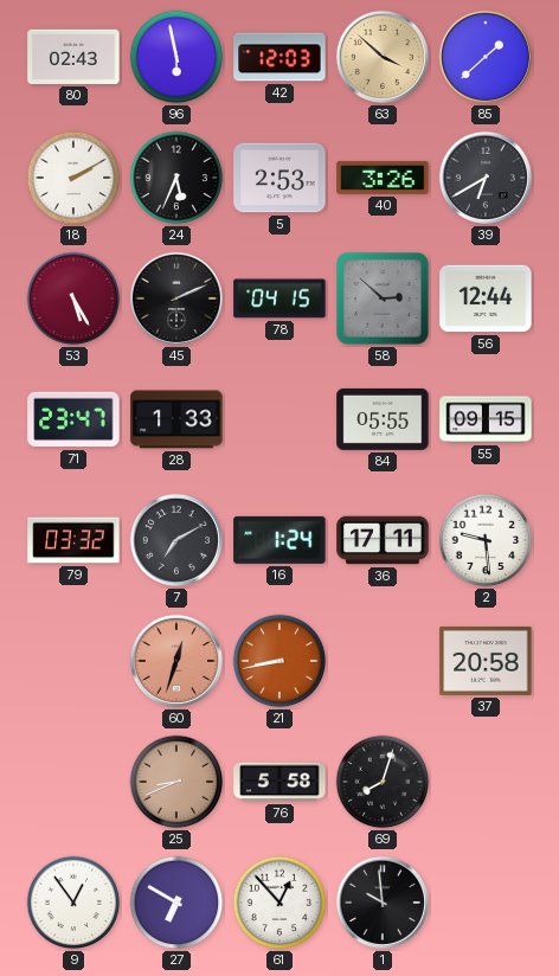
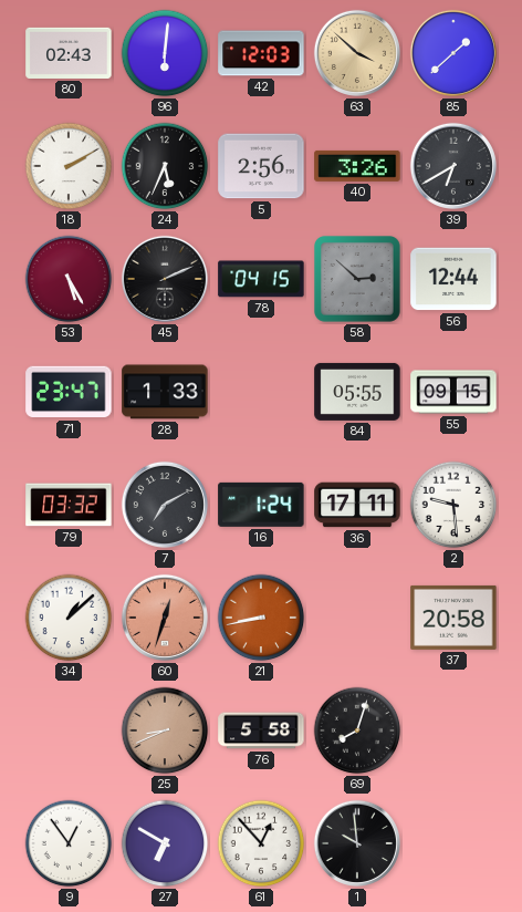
96: 5:58 -> 6:01 (165, 53)
5: 2:53 -> 2:56 (261, 166)
34: none -> 1:08 (69, 618)
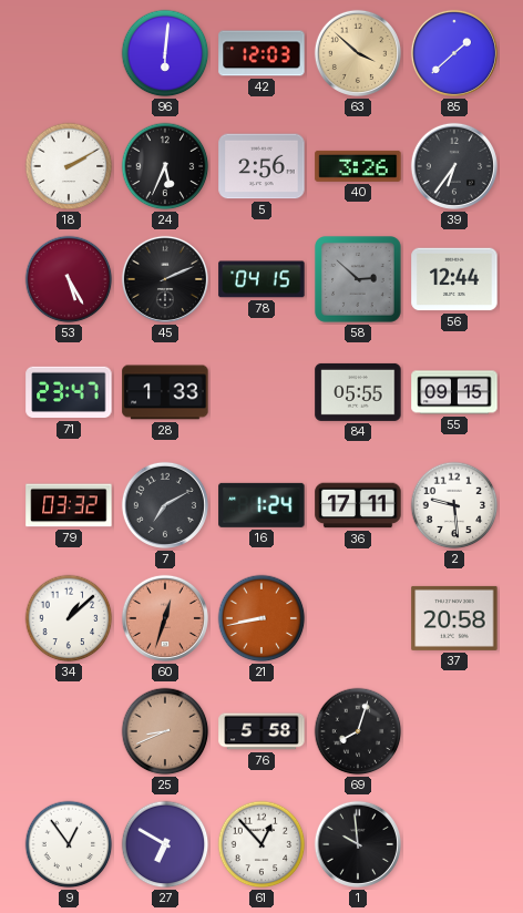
80: 02:43 -> none (69, 53)
39: 6:40 -> 6:36 (454, 166)
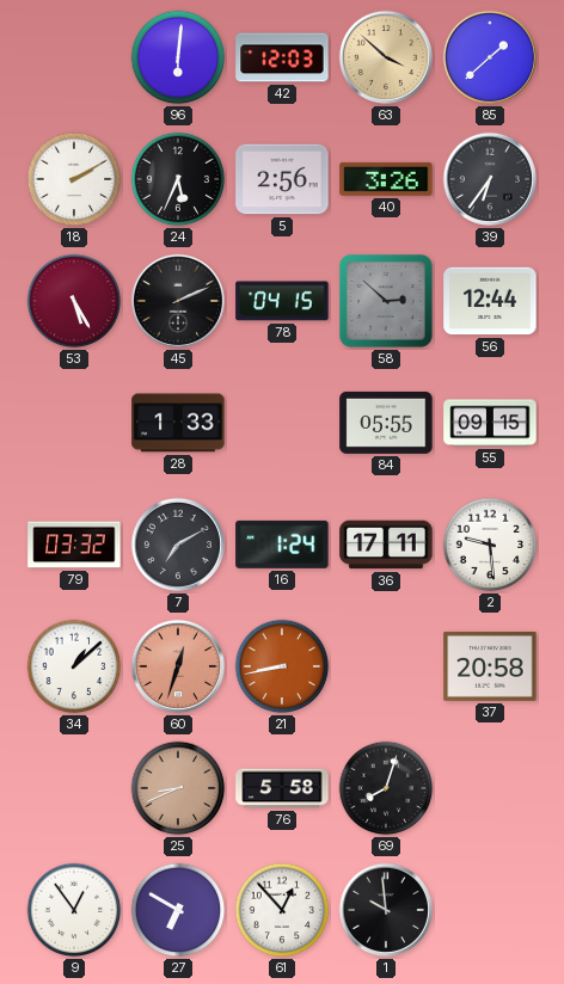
71: 23:47 -> none (69, 392)
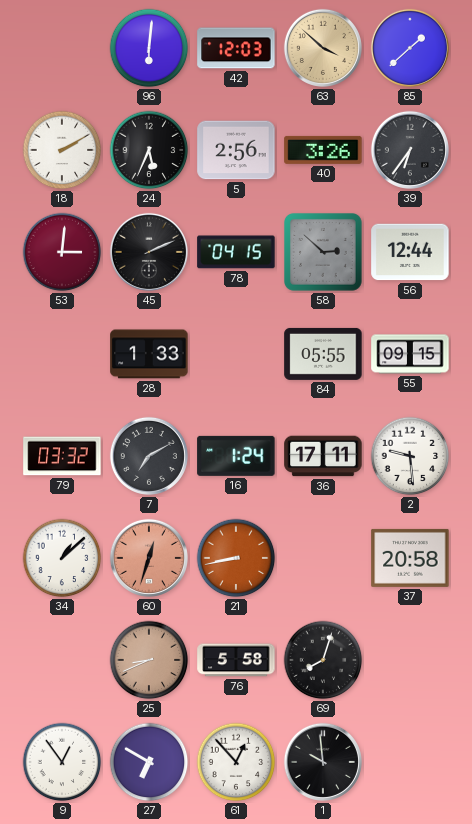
53: 5:25 -> 3:01 (62, 252)
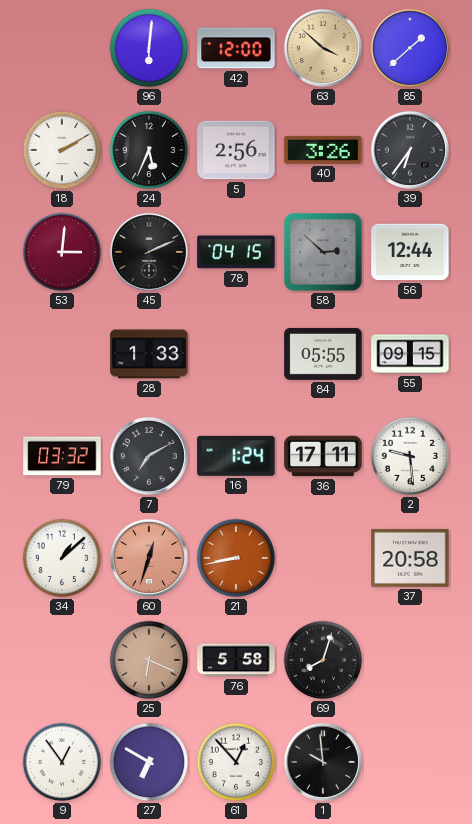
42: 12:03 -> 12:00 (236, 48)
25: 8:41 -> 6:19 (149, 660)
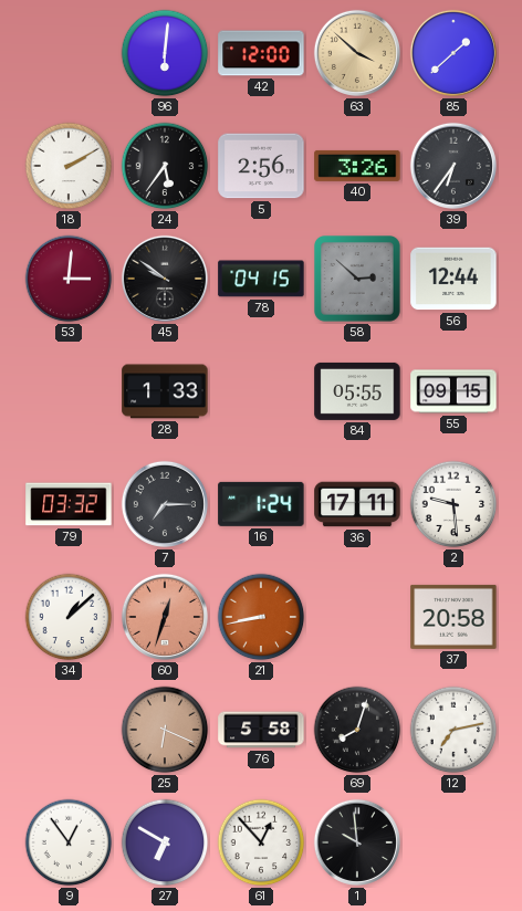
24: 5:34 -> 5:36 (165, 166)
45: 2:11 -> 9:51 (165, 279)
7: 7:10 -> 7:15 (165, 504)
12: none -> 7:13 (453, 730)
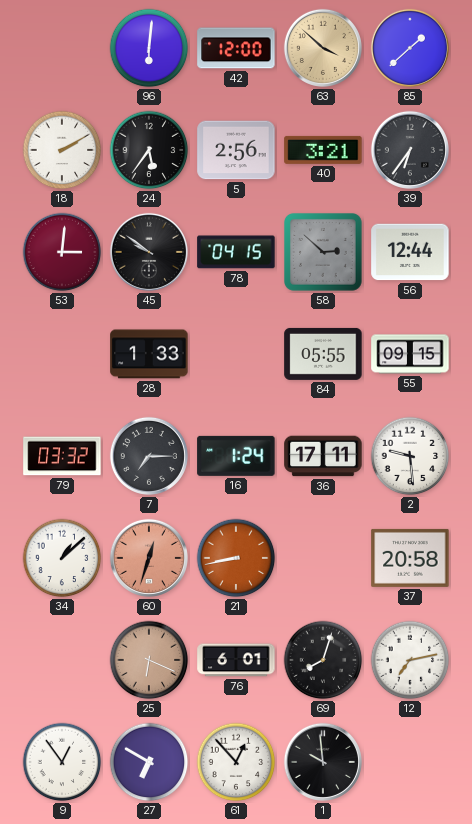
40: 3:26 -> 3:21 (323, 150)
76: 5:58 -> 6:01 (236, 660)
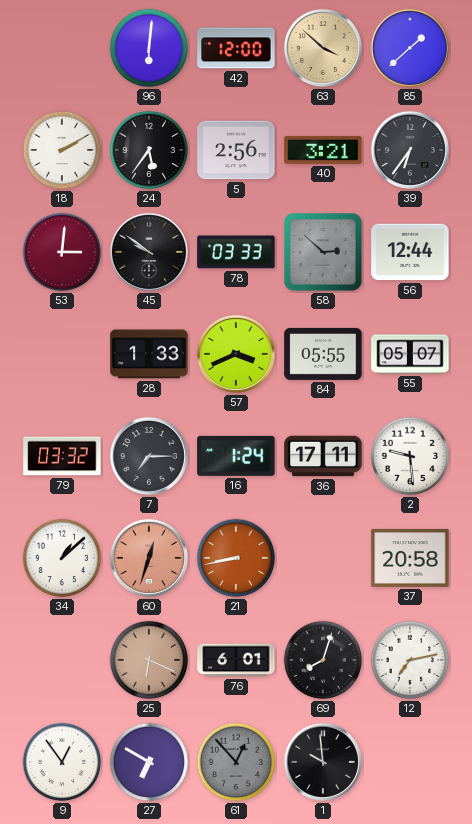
78: 04:15 -> 03:33 (236, 252)
57: none -> 3:41 (236, 354)
55: 09:15 -> 05:07 (410, 354)
61 dial: white -> grey (236, 762)
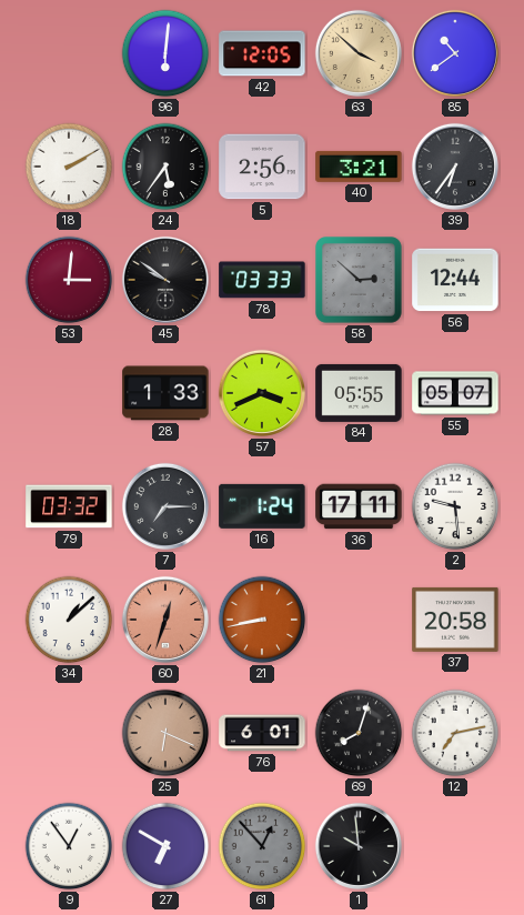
42: 12:00 -> 12:05 (262, 53)
85: 1:38 -> 10:39 (455, 53)
